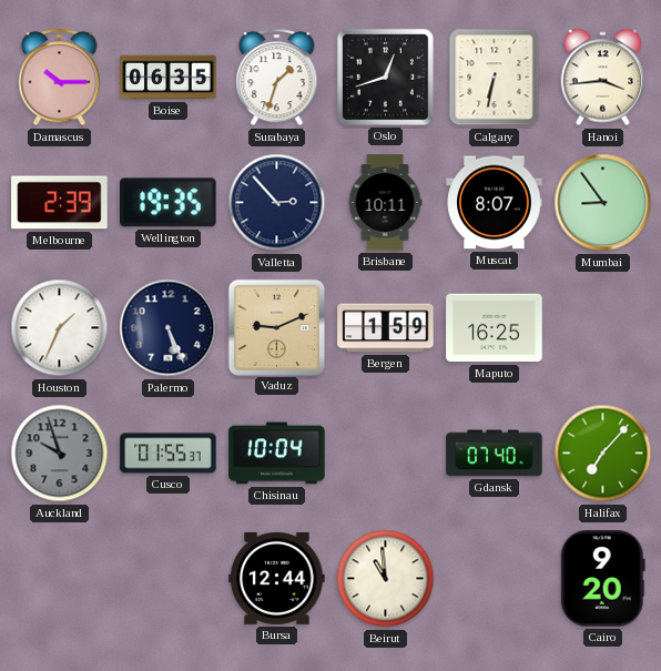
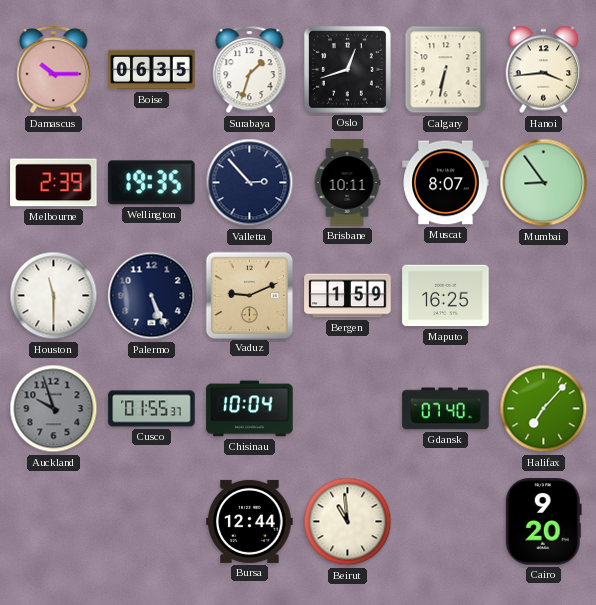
Houston: 1:34 -> 11:30 (54, 296)
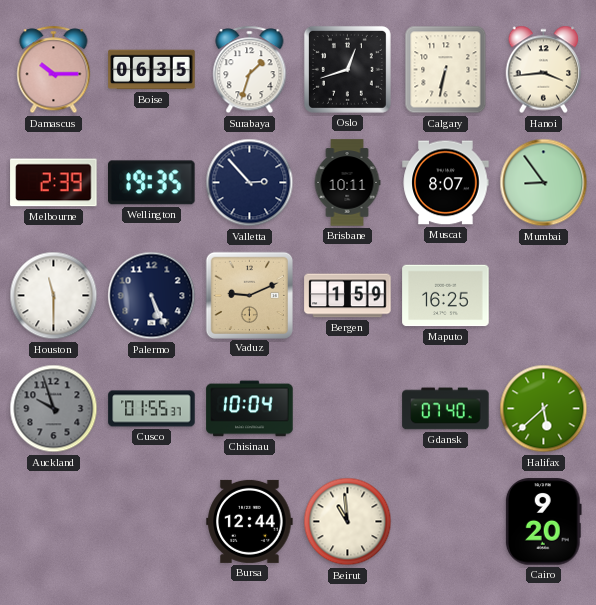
Halifax: 7:07 -> 5:38 (544, 409)
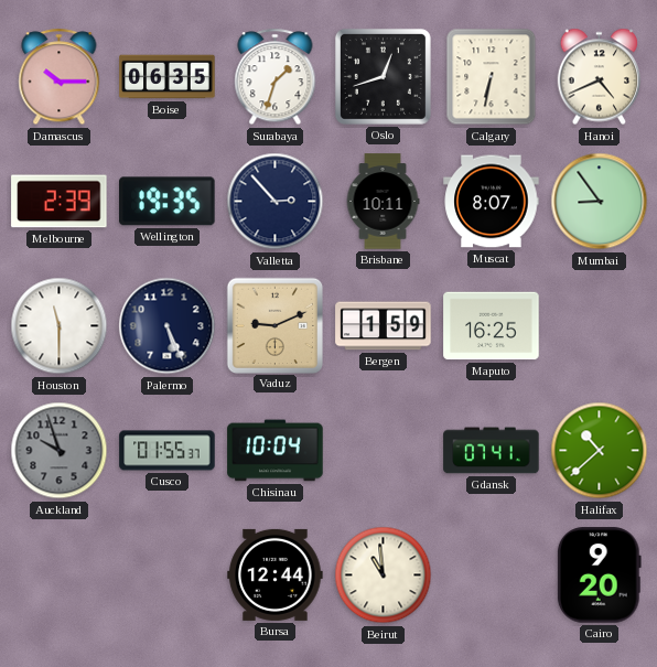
Hanoi: 3:44 -> 4:41 (600, 77)
Gdansk: 07:40 -> 07:41 (492, 451)
Halifax: 5:38 -> 10:38 (600, 451)
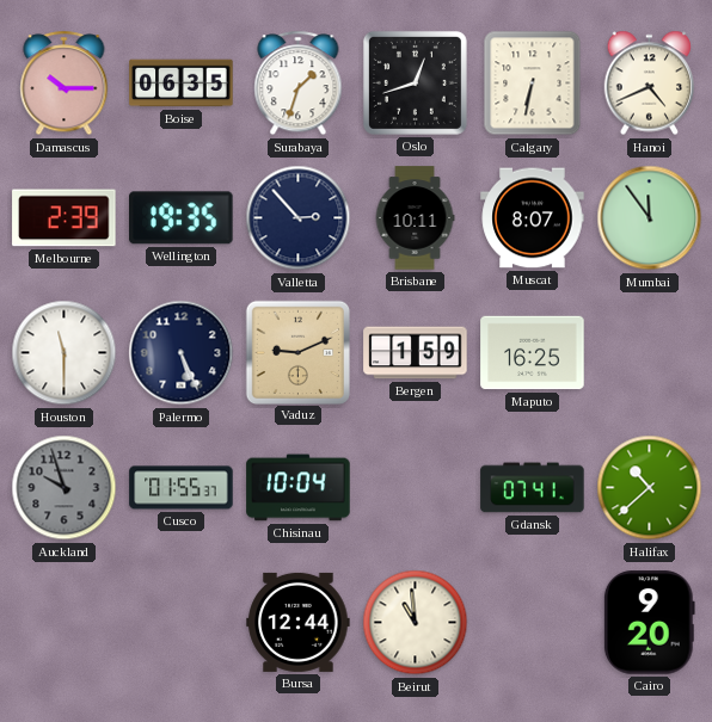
Mumbai: 8:54 -> 11:54 (650, 218)
